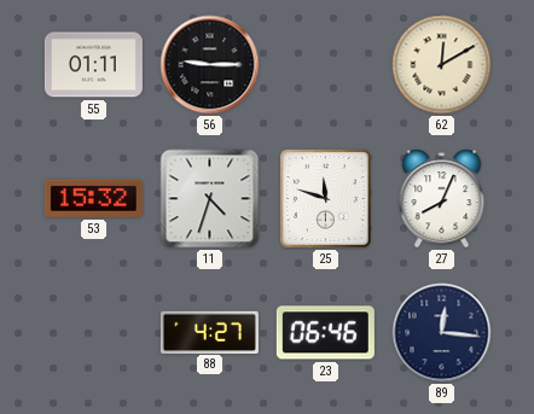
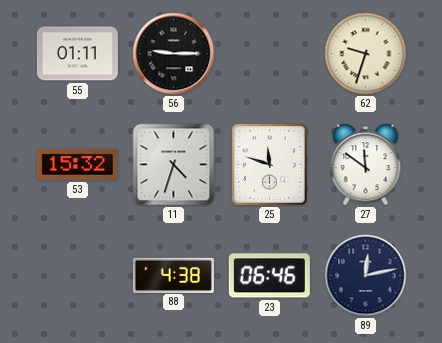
62: 12:10 -> 9:33 (366, 54)
27: 8:04 -> 11:51 (366, 165)
88: 4:27 -> 4:38 (173, 275)
89: 12:16 -> 12:13 (366, 276)
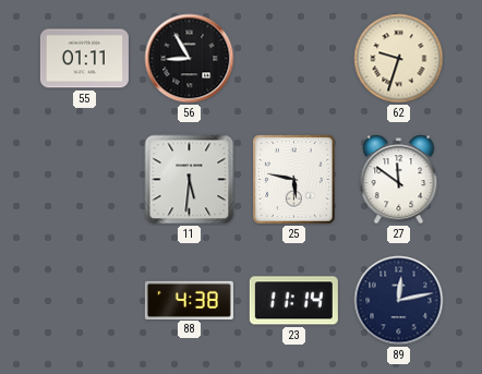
56: 9:15 -> 8:55 (190, 59)
53: 15:32 -> none (77, 164)
11: 4:33 -> 5:31 (190, 180)
25: 11:48 -> 5:47 (294, 180)
23: 06:46 -> 11:14 (293, 301)
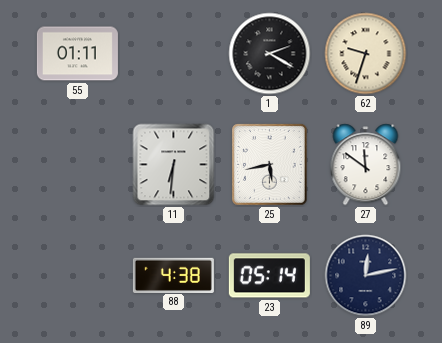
56: 8:55 -> none (190, 59)
1: none -> 2:20 (270, 54)
11: 5:31 -> 6:31 (174, 165)
25: 5:47 -> 5:43 (270, 165)
23: 11:14 -> 05:14 (269, 276)
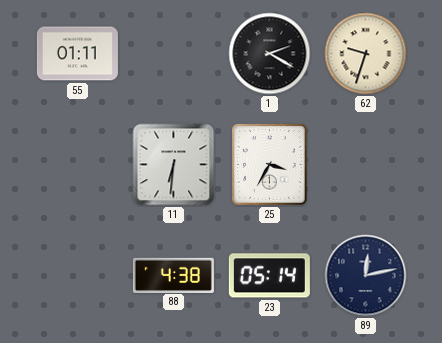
25: 5:43 -> 3:35 (270, 165)
27: 11:51 -> none (366, 165)
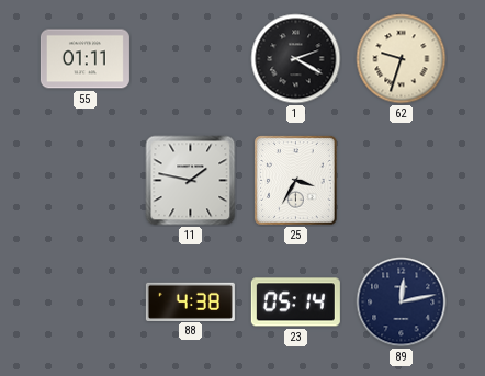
11: 6:31 -> 1:47 (191, 181)
